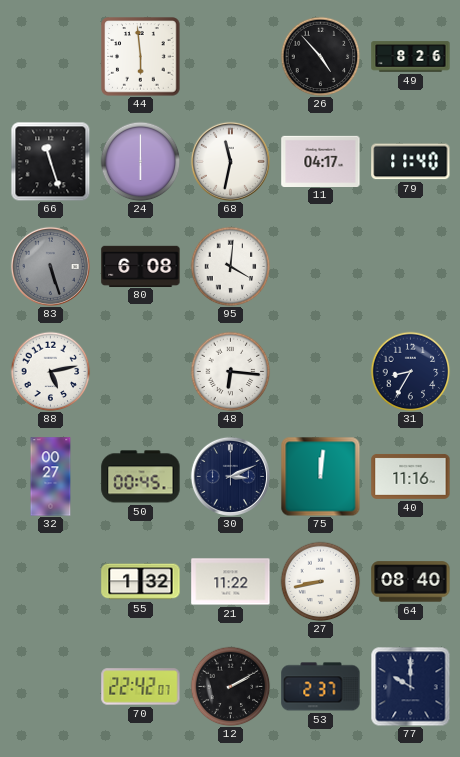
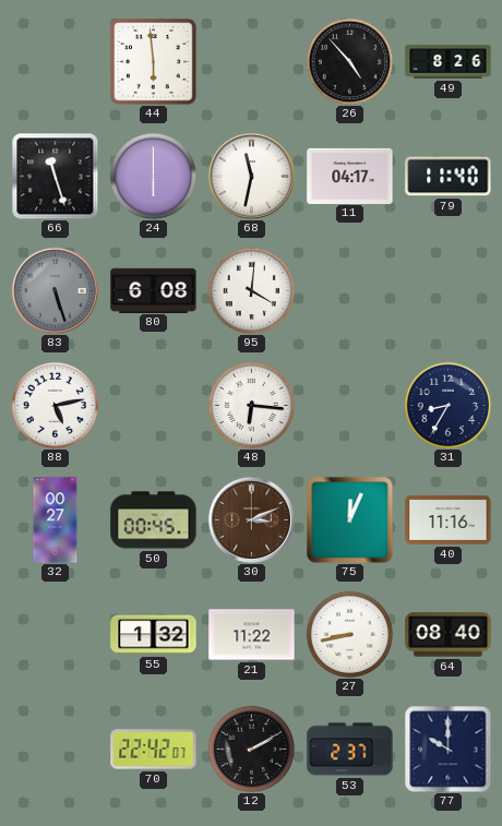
30 dial: navy -> brown (251, 519)
75: 12:01 -> 12:04 (349, 519)
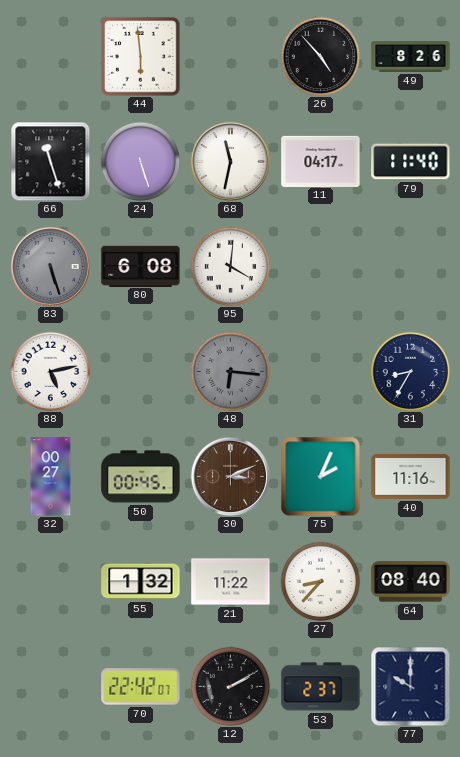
24: 6:00 -> 5:27 (140, 161)
48 dial: white -> grey (230, 371)
75: 12:04 -> 2:04 (320, 476)
27: 8:43 -> 8:37 (320, 581)
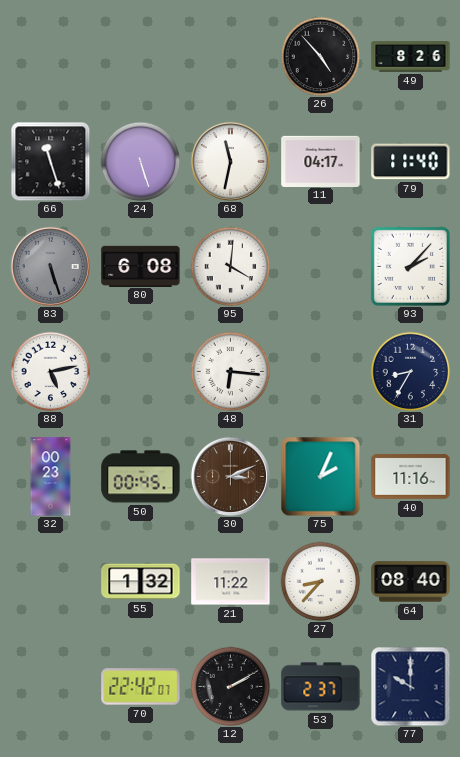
44: 5:59 -> none (141, 57)
93: none -> 2:07 (410, 266)
48 dial: grey -> white (230, 371)
32: 00:27 -> 00:23 (51, 477)
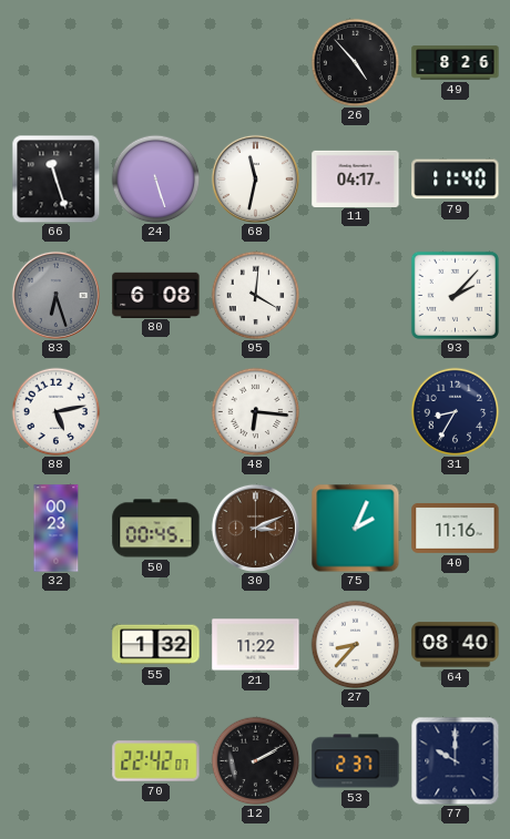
83: 5:27 -> 6:27 (55, 295)
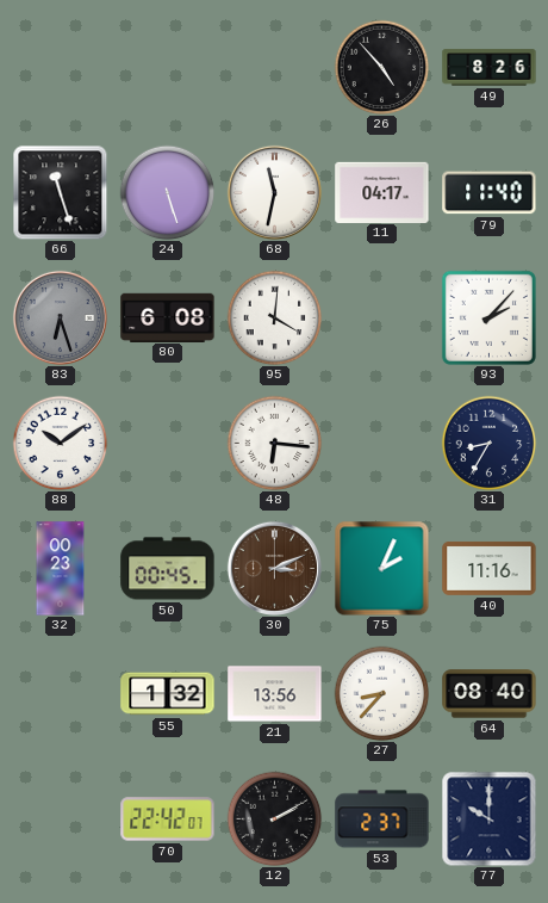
88: 5:13 -> 10:09 (60, 443)
21: 11:22 -> 13:56 (275, 694)
